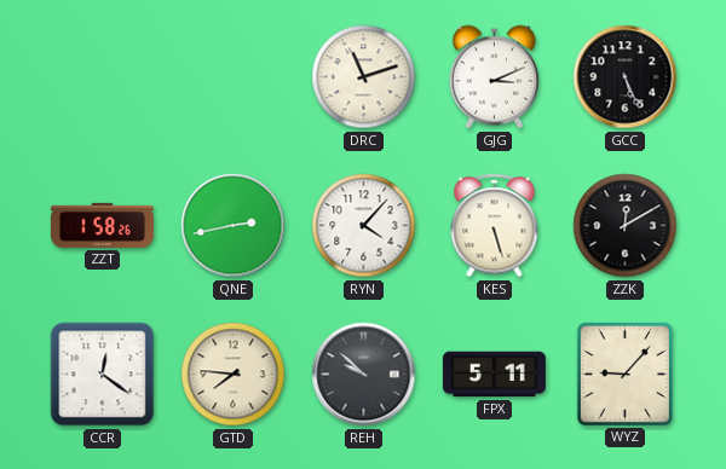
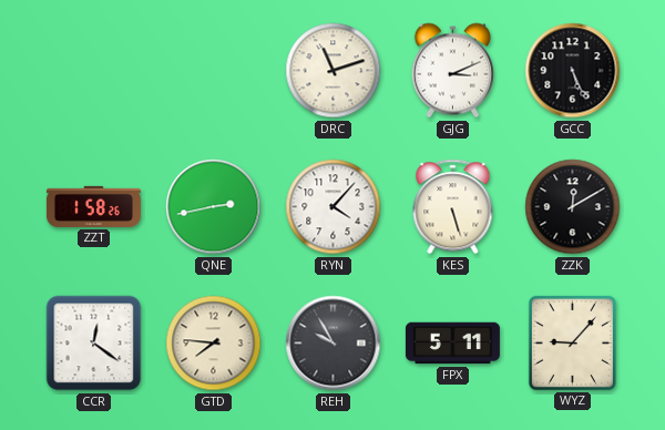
REH: 9:52 -> 9:55 (334, 344)
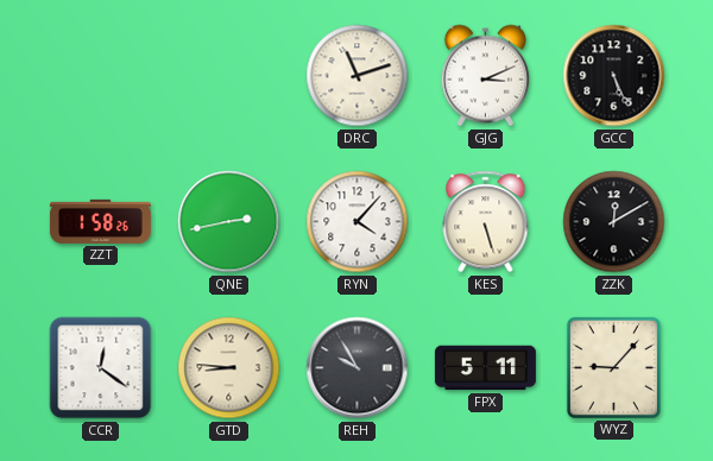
GTD: 7:46 -> 8:46 (229, 368)
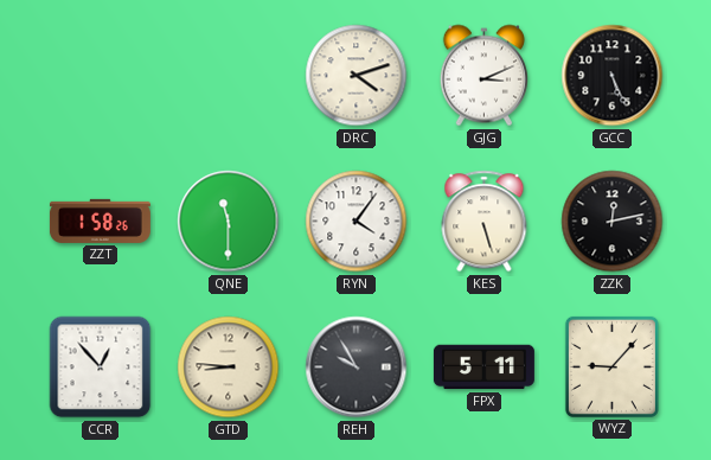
DRC: 11:12 -> 4:12 (357, 76)
QNE: 2:43 -> 11:30 (229, 222)
RYN: 4:07 -> 4:06 (357, 222)
ZZK: 12:10 -> 12:13 (613, 222)
CCR: 12:21 -> 12:53 (101, 368)
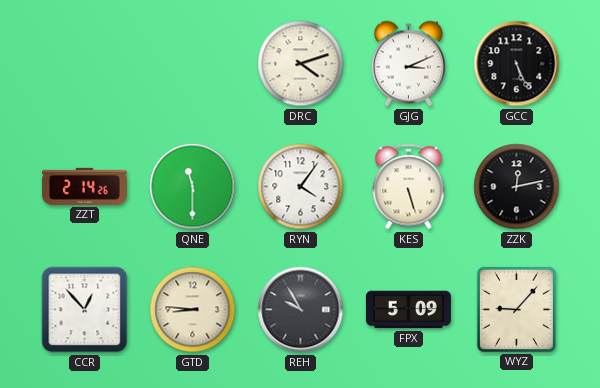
ZZT: 1:58 -> 2:14 (84, 186)
FPX: 5:11 -> 5:09 (408, 310)
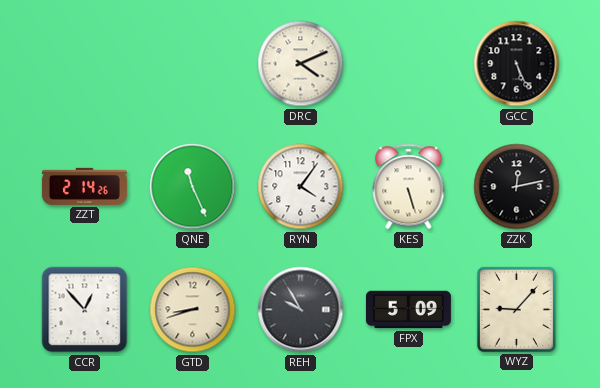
DRC: 4:12 -> 4:11 (301, 64)
GJG: 3:11 -> none (408, 64)
QNE: 11:30 -> 11:26 (193, 187)
GTD: 8:46 -> 8:42 (193, 310)
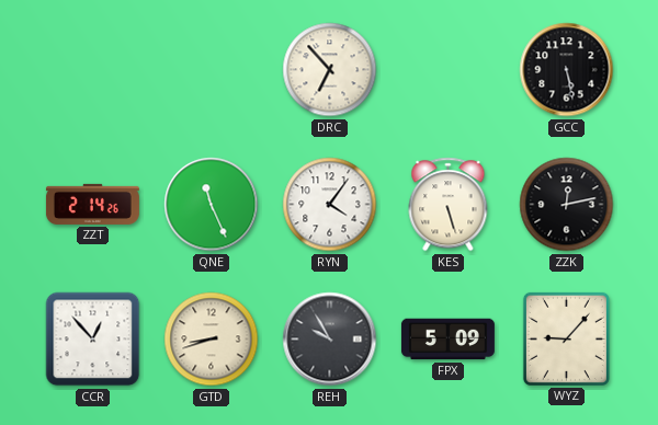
DRC: 4:11 -> 6:53 (330, 70)
GCC: 5:26 -> 5:28 (567, 70)
